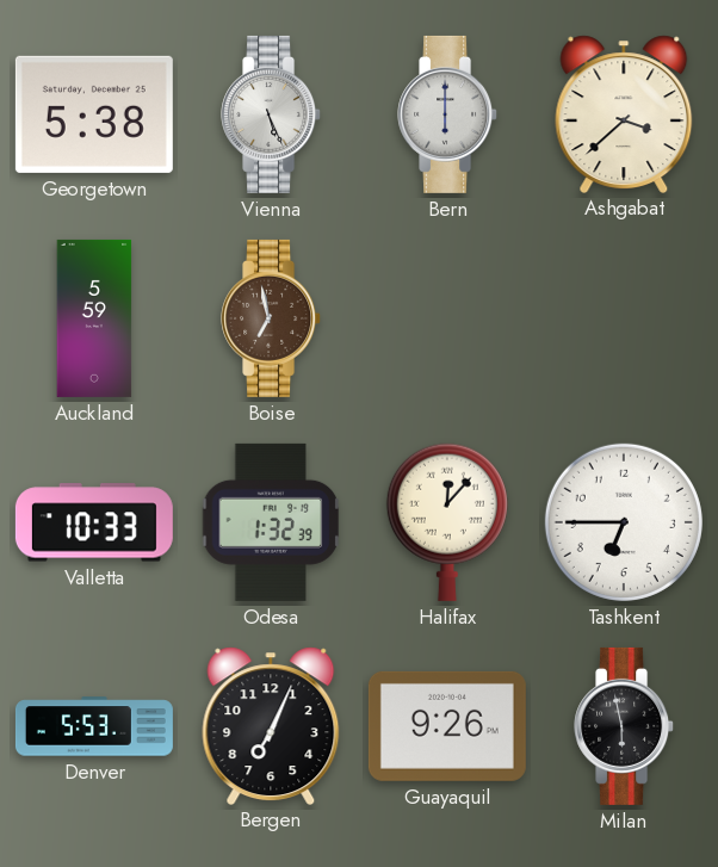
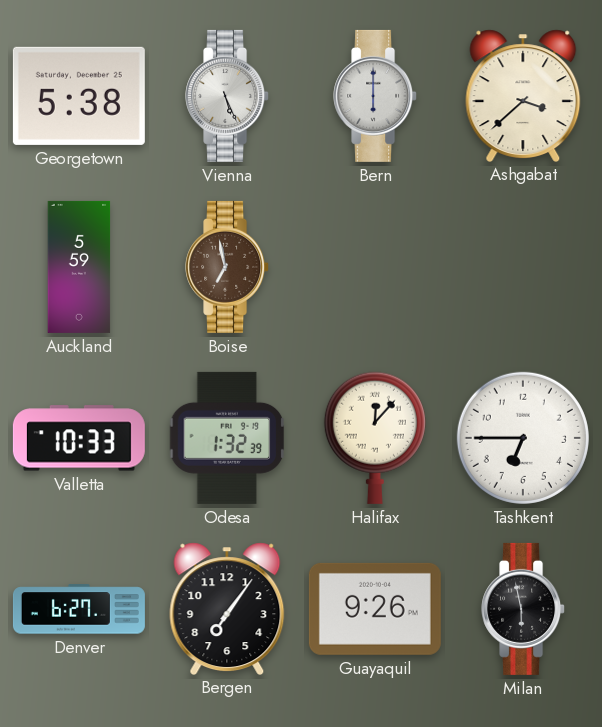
Denver: 5:53 -> 6:27 (79, 609)
Bergen: 7:04 -> 7:06 (227, 608)
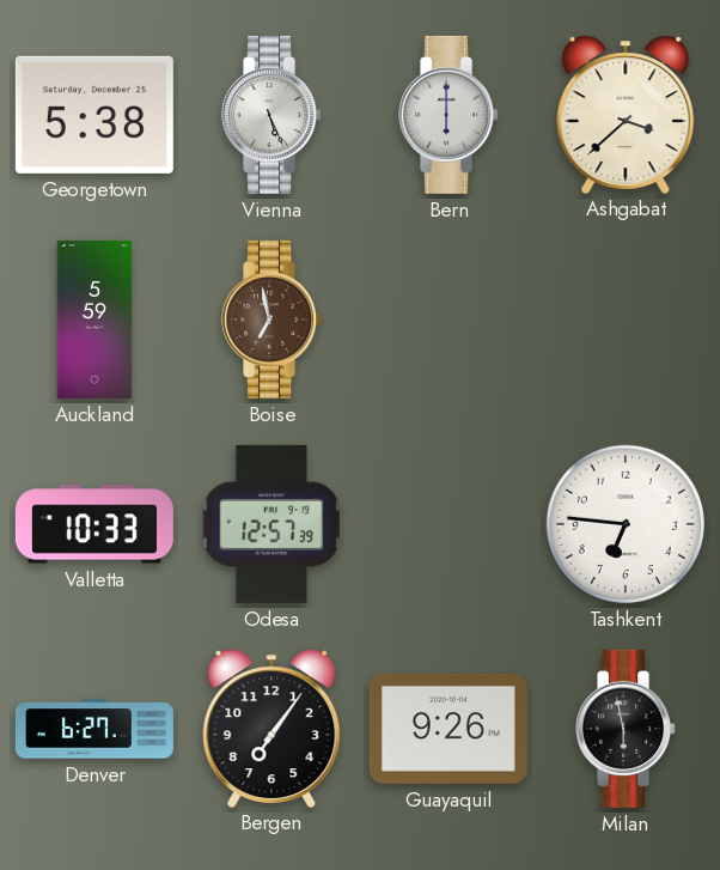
Odesa: 1:32 -> 12:57 (271, 524)
Halifax: 12:07 -> none (375, 438)
Tashkent: 6:45 -> 6:46 (626, 524)
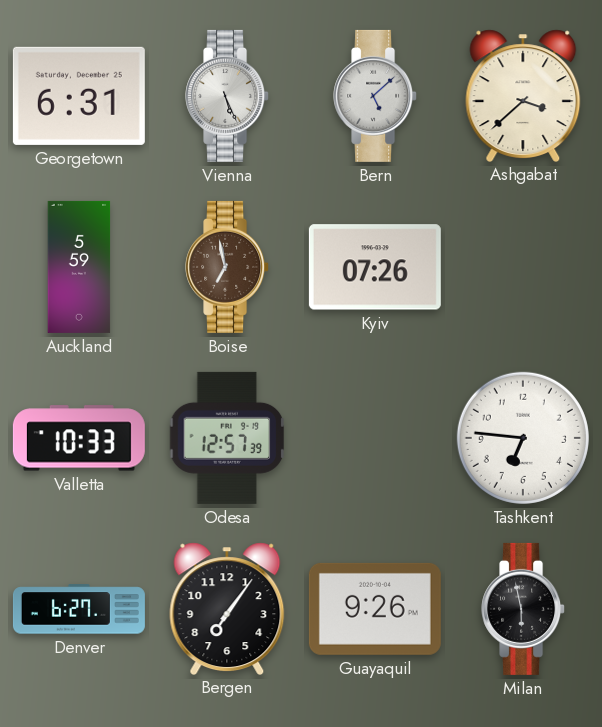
Georgetown: 5:38 -> 6:31 (79, 96)
Bern: 6:00 -> 5:08 (376, 96)
Kyiv: none -> 07:26 (375, 267)
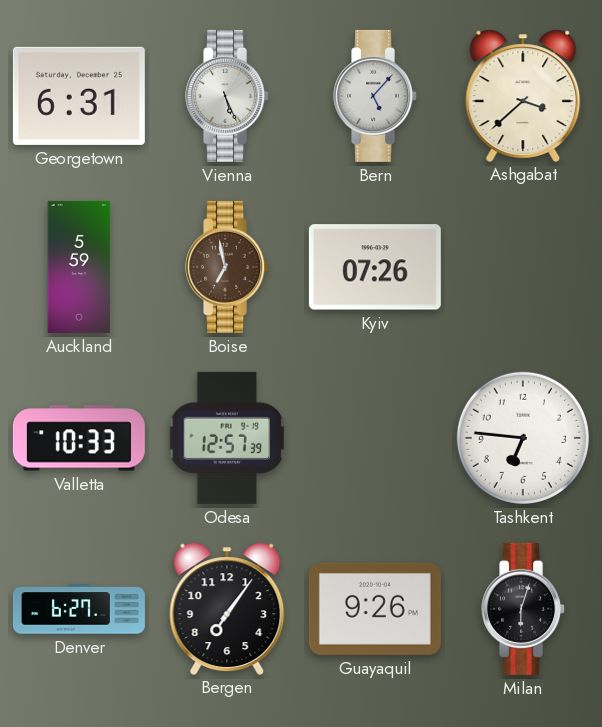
Bern: 5:08 -> 5:07 (376, 96)
Milan: 5:58 -> 6:03 (524, 609)
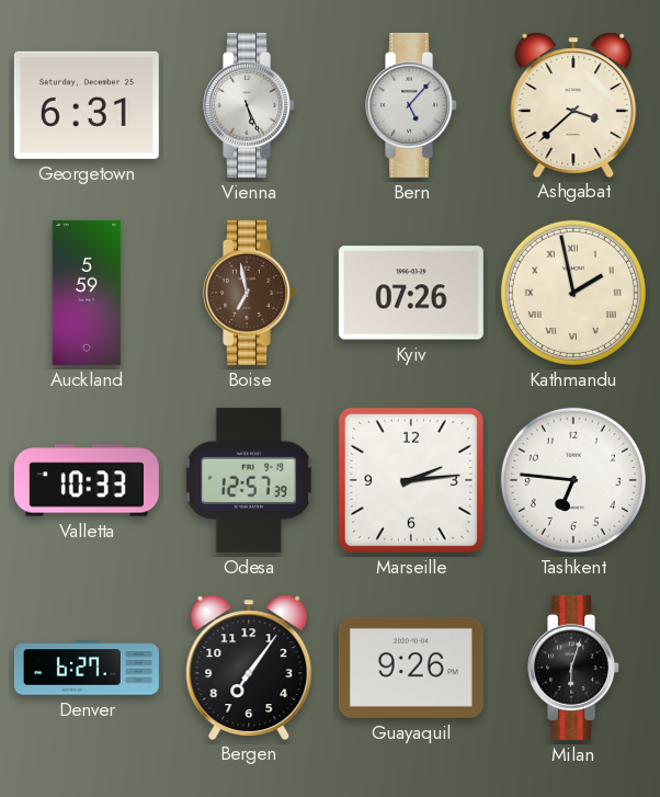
Kathmandu: none -> 1:58 (573, 293)
Marseille: none -> 2:14 (411, 480)
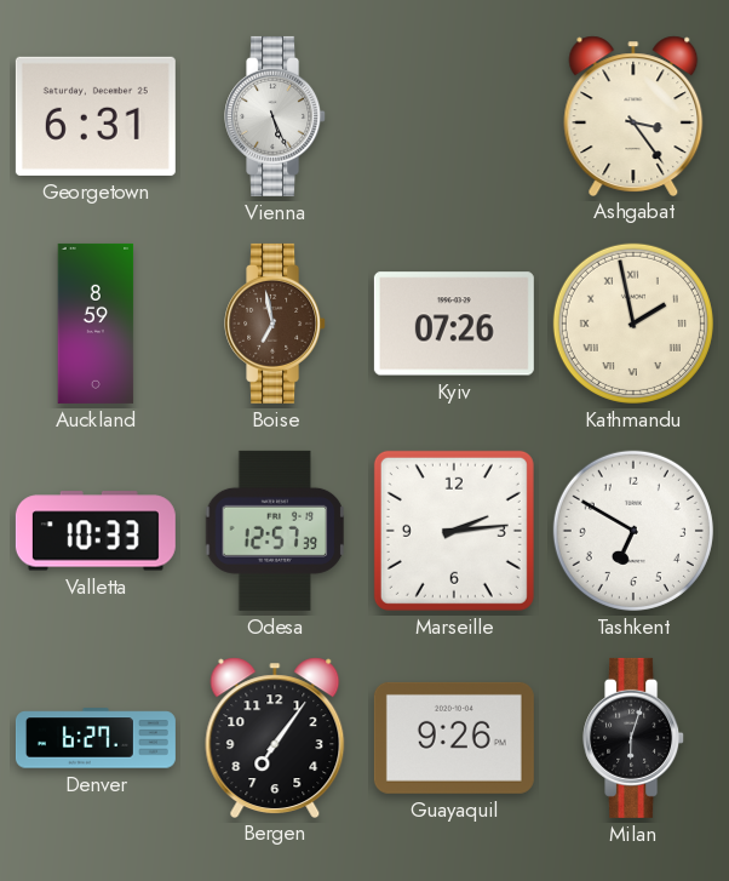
Bern: 5:07 -> none (412, 105)
Ashgabat: 3:38 -> 3:24 (633, 115)
Auckland: 5:59 -> 8:59 (96, 324)
Tashkent: 6:46 -> 6:50 (633, 531)
